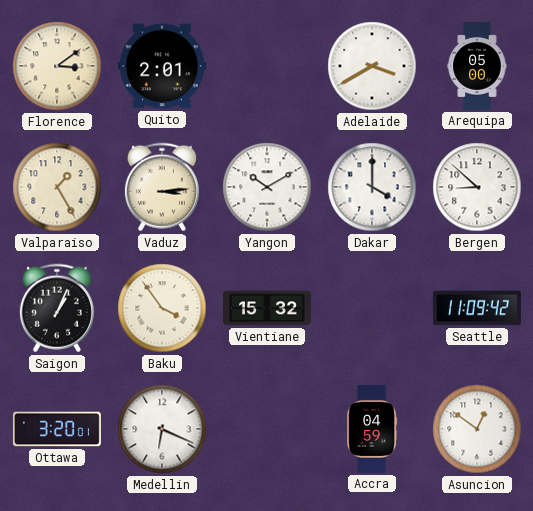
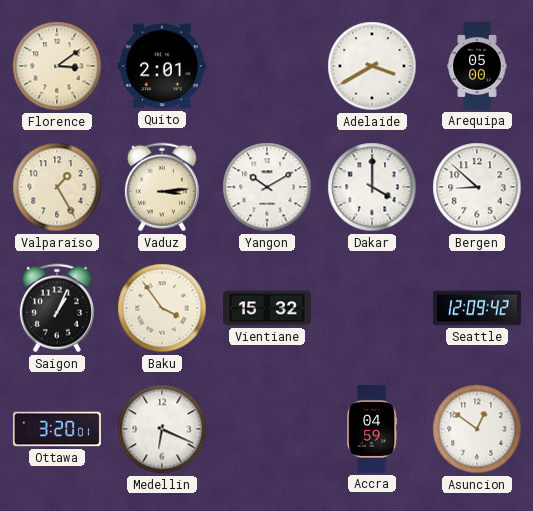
Seattle: 11:09 -> 12:09 (477, 308)
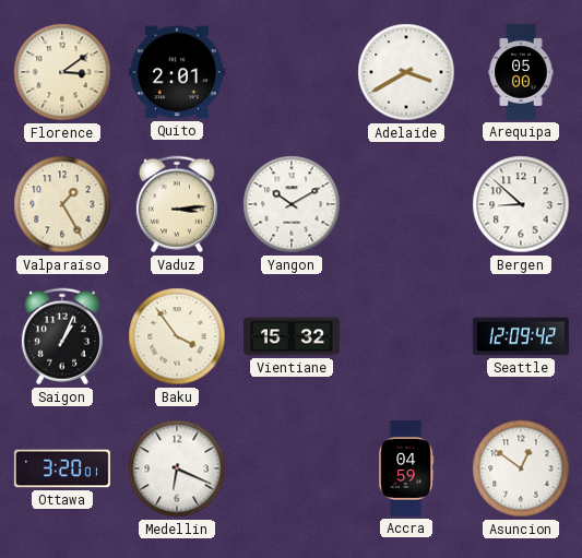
Dakar: 4:00 -> none (372, 187)
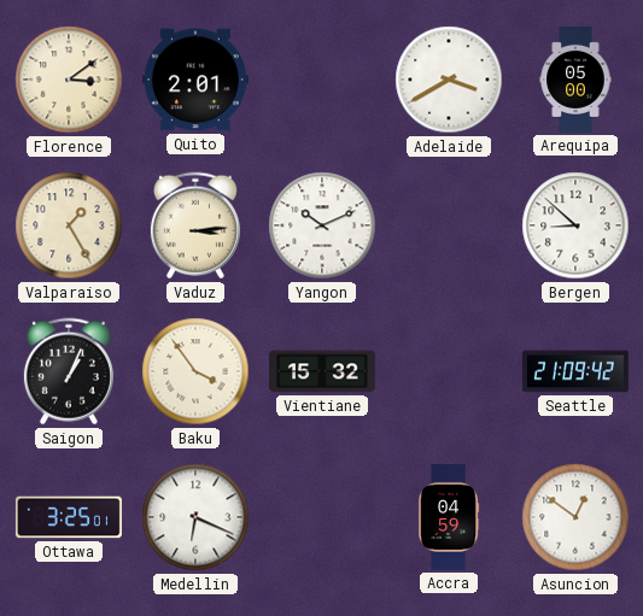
Yangon: 10:10 -> 10:11 (322, 225)
Seattle: 12:09 -> 21:09 (575, 371)
Ottawa: 3:20 -> 3:25 (69, 517)
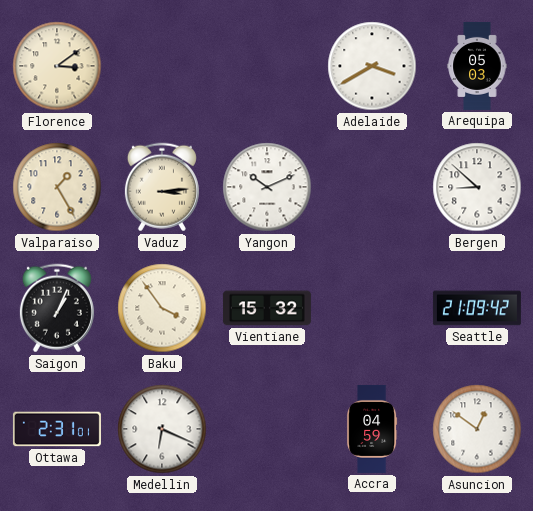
Quito: 2:01 -> none (195, 80)
Arequipa: 05:00 -> 05:03 (477, 66)
Ottawa: 3:25 -> 2:31 (57, 429)
